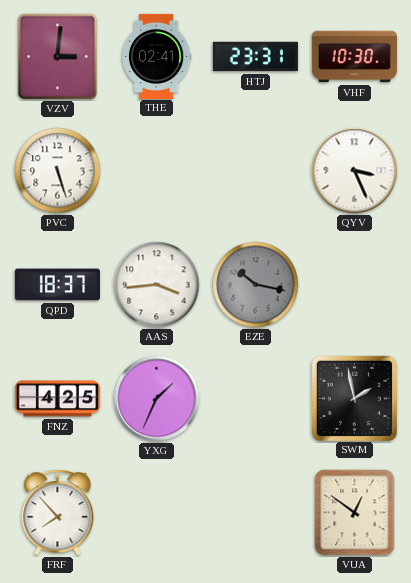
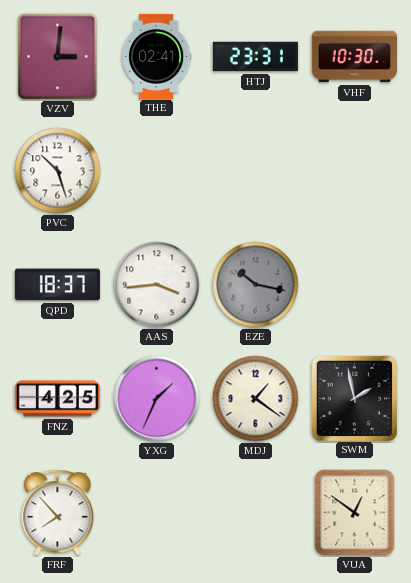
PVC: 5:27 -> 10:27 (58, 171)
QYV: 3:26 -> none (355, 171)
MDJ: none -> 1:21 (256, 399)
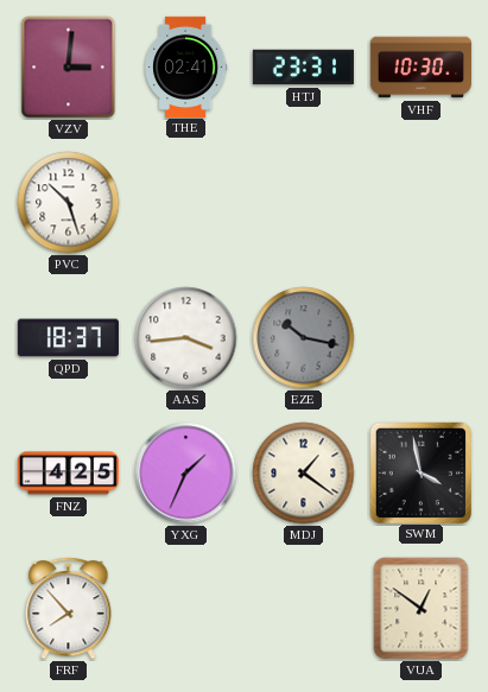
SWM: 1:58 -> 3:58 (420, 472)
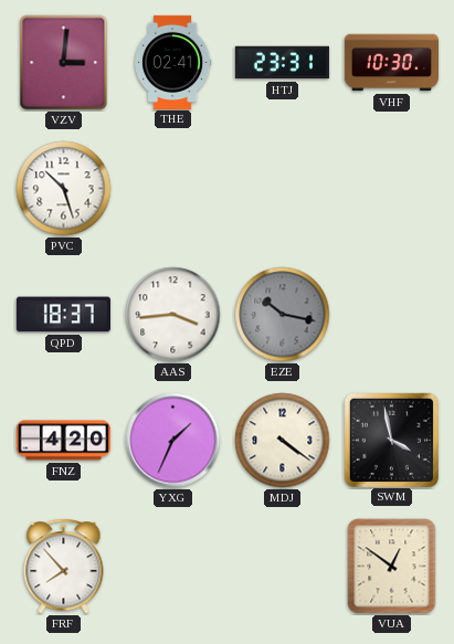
FNZ: 4:25 -> 4:20 (63, 441)
MDJ: 1:21 -> 4:21 (283, 441)
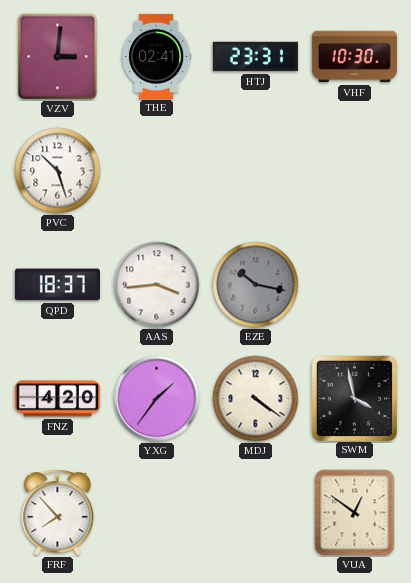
YXG: 1:34 -> 1:36 (157, 399)
